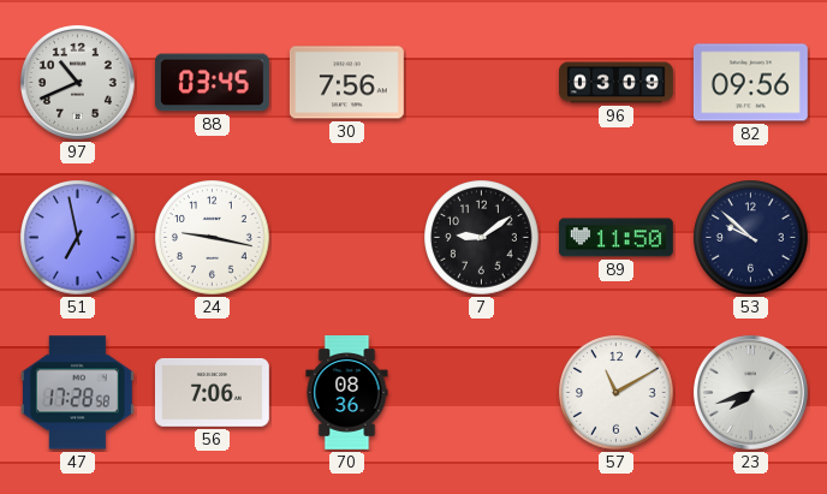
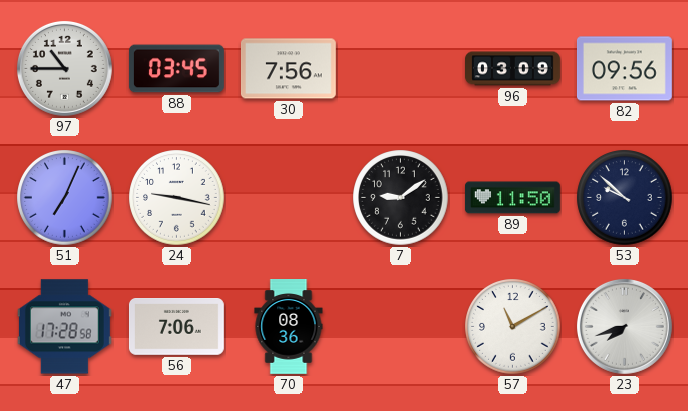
97: 10:41 -> 10:45 (64, 68)
51: 6:58 -> 7:04 (65, 198)
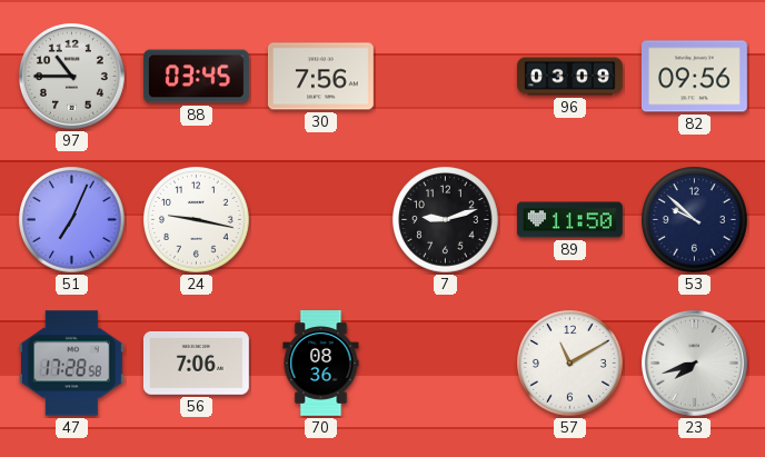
7: 9:09 -> 9:12 (446, 220)
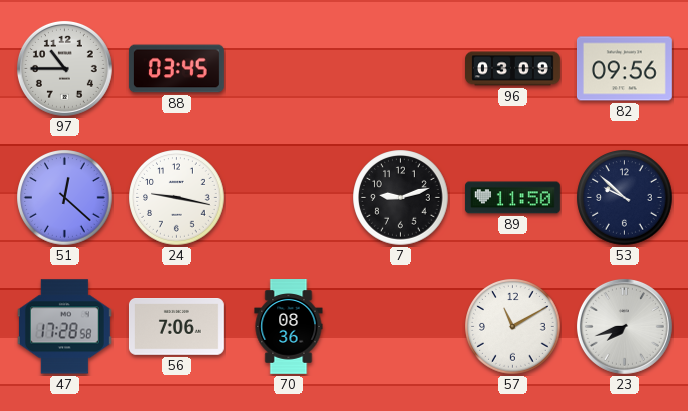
30: 7:56 -> none (320, 77)
51: 7:04 -> 12:22 (65, 198)
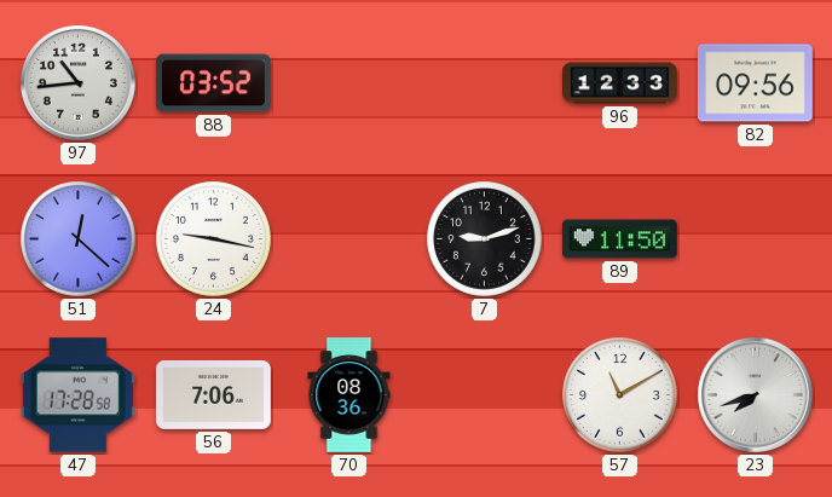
97: 10:45 -> 10:44 (77, 82)
88: 03:45 -> 03:52 (213, 83)
96: 03:09 -> 12:33 (620, 83)
53: 9:52 -> none (625, 198)
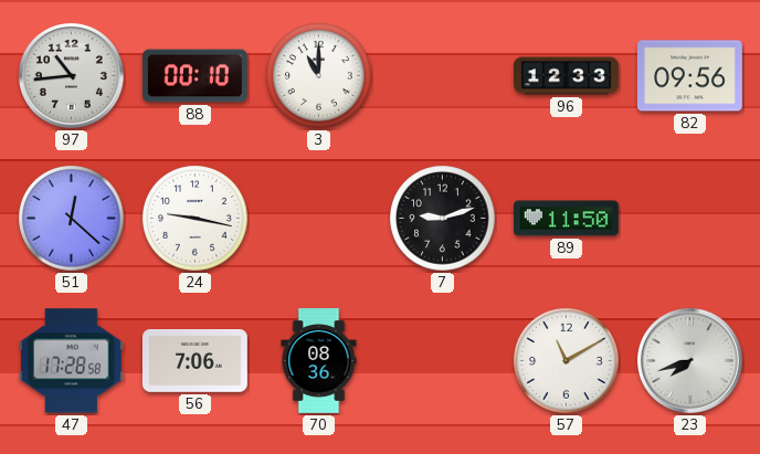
88: 03:52 -> 00:10 (194, 76)
3: none -> 11:00 (319, 76)
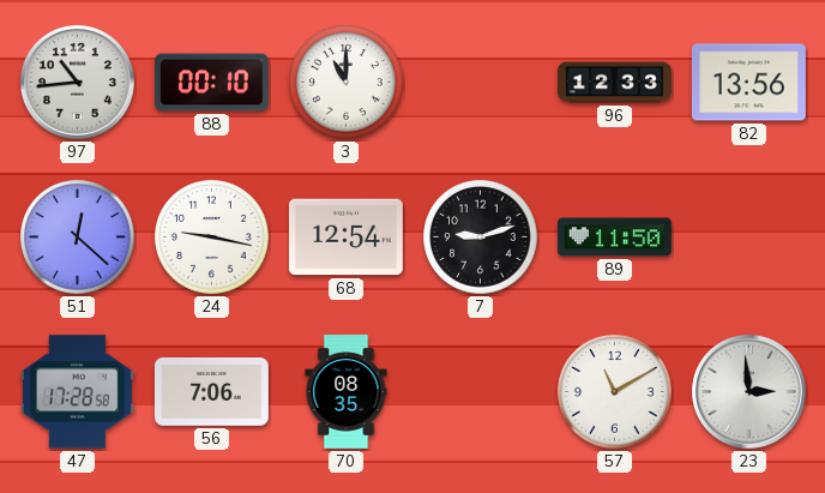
82: 09:56 -> 13:56 (748, 83)
68: none -> 12:54 (345, 238)
70: 08:36 -> 08:35 (347, 392)
23: 7:42 -> 2:59 (748, 391)
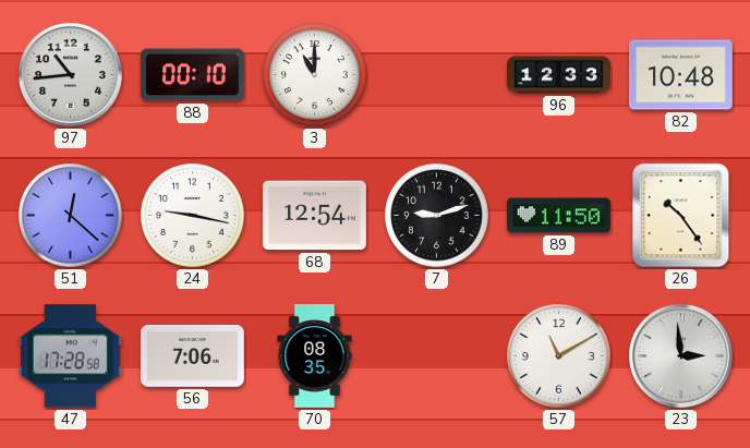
82: 13:56 -> 10:48 (680, 75)
26: none -> 10:24 (681, 216)
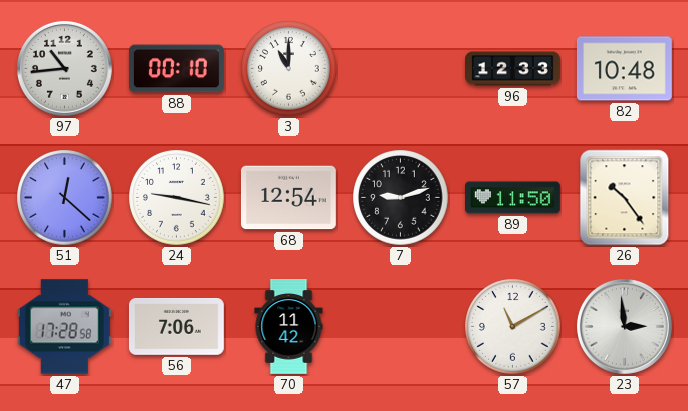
70: 08:35 -> 11:42 (289, 327)
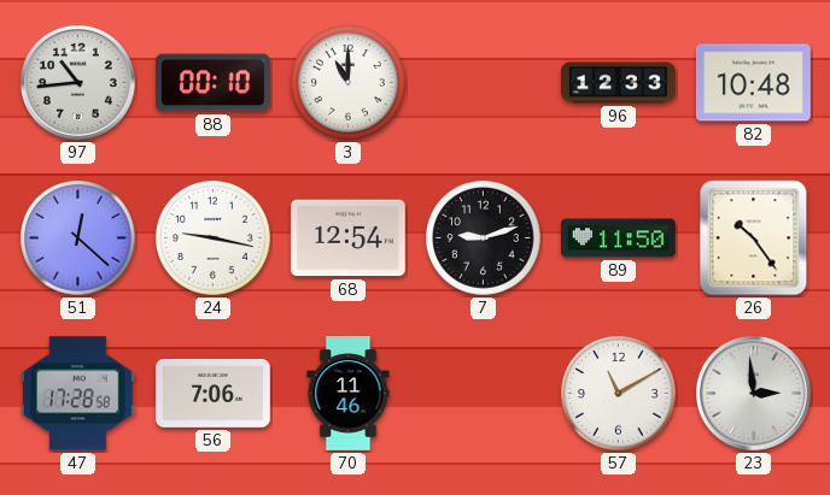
70: 11:42 -> 11:46 (349, 394)
